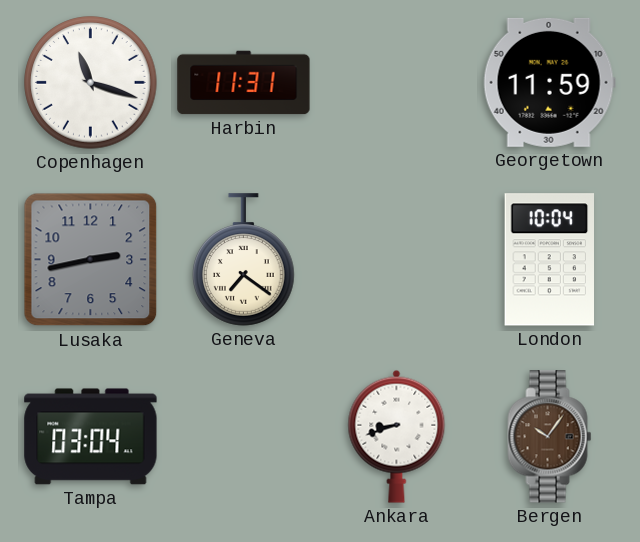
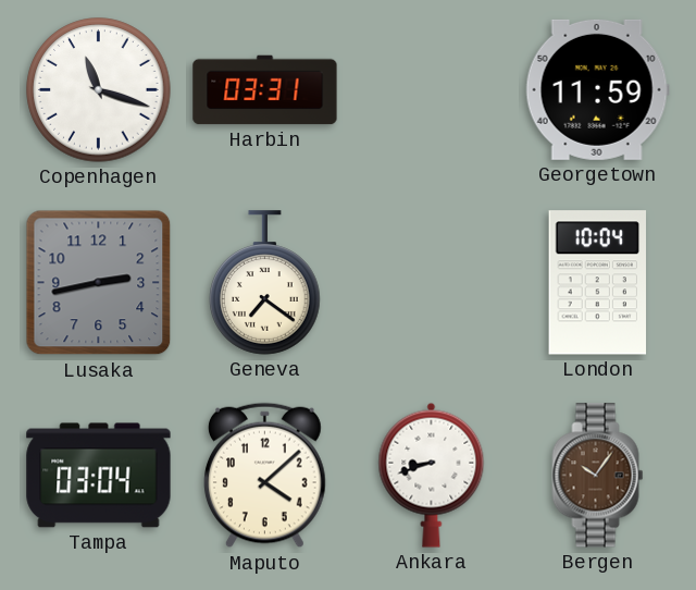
Harbin: 11:31 -> 03:31 (265, 90)
Maputo: none -> 4:08 (265, 476)
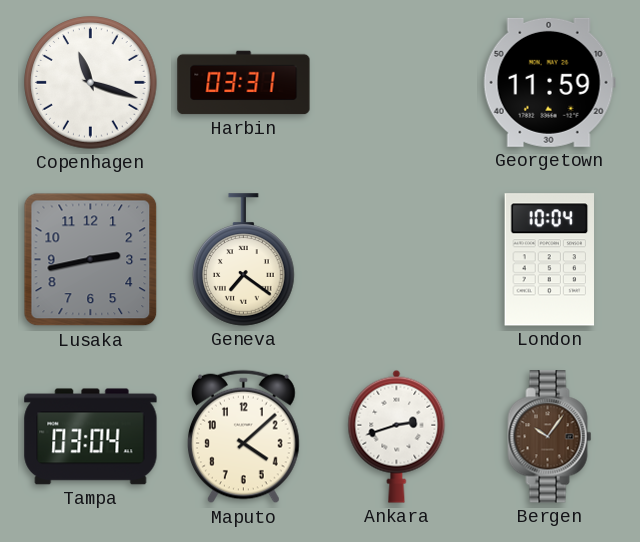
Ankara: 8:42 -> 2:42 (397, 436)
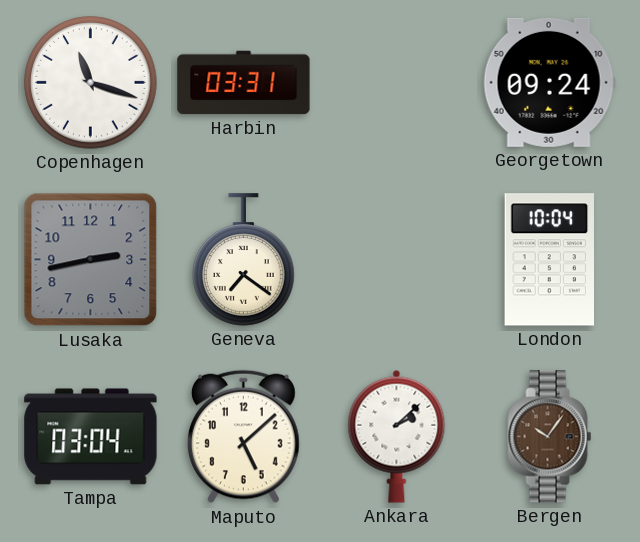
Georgetown: 11:59 -> 09:24 (549, 82)
Maputo: 4:08 -> 5:08 (244, 437)
Ankara: 2:42 -> 2:08 (397, 436)
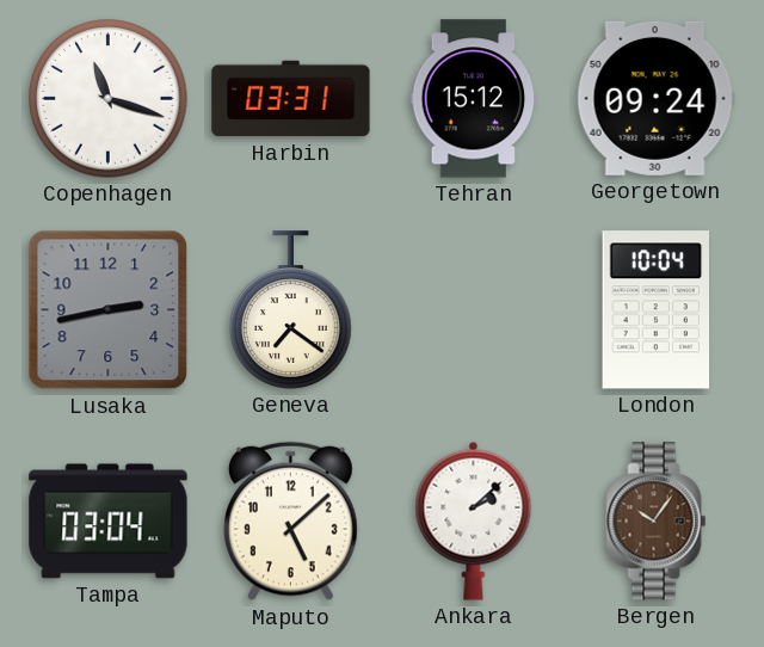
Tehran: none -> 15:12 (474, 99)
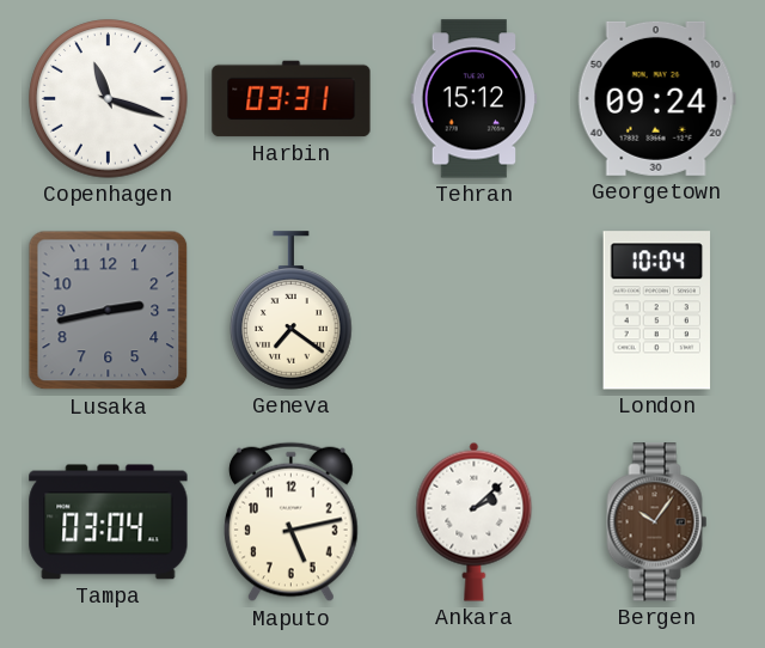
Maputo: 5:08 -> 5:13 (292, 522)
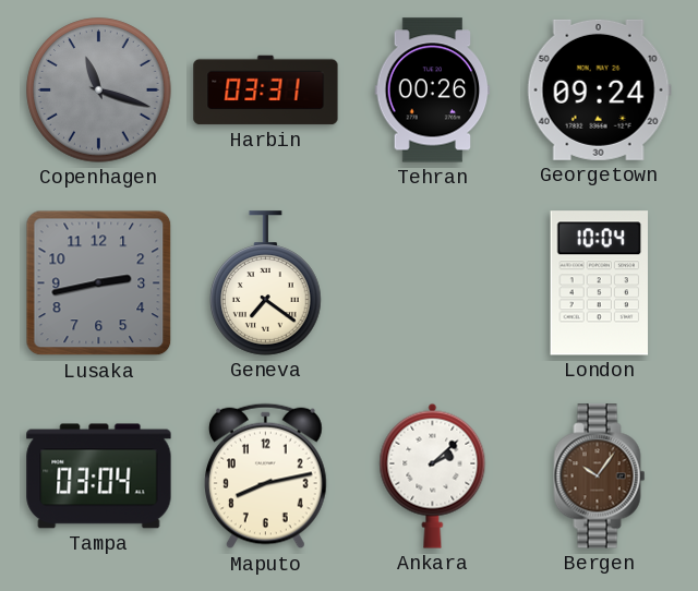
Copenhagen dial: white -> grey (99, 91)
Tehran: 15:12 -> 00:26 (433, 91)
Maputo: 5:13 -> 8:13 (266, 477)
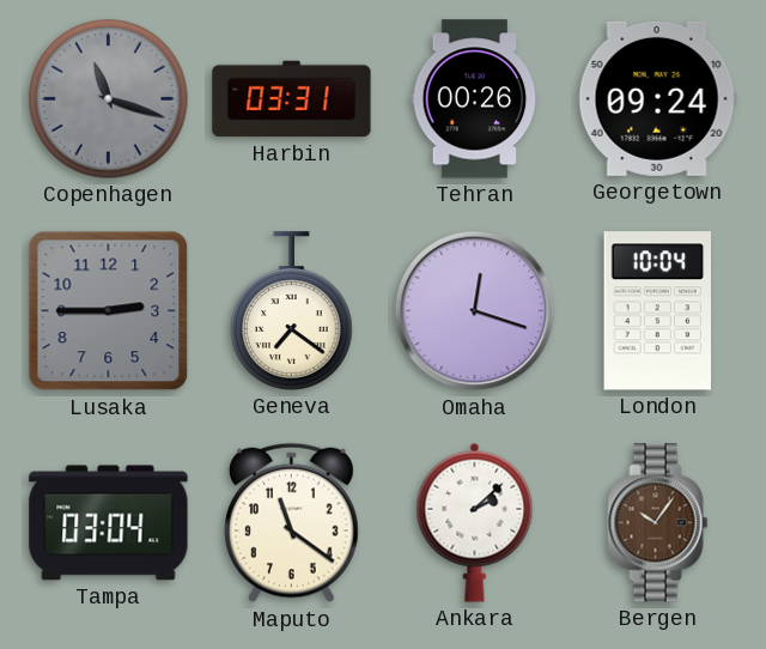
Lusaka: 2:43 -> 2:45 (109, 311)
Omaha: none -> 12:18 (475, 311)
Maputo: 8:13 -> 11:21 (292, 523)
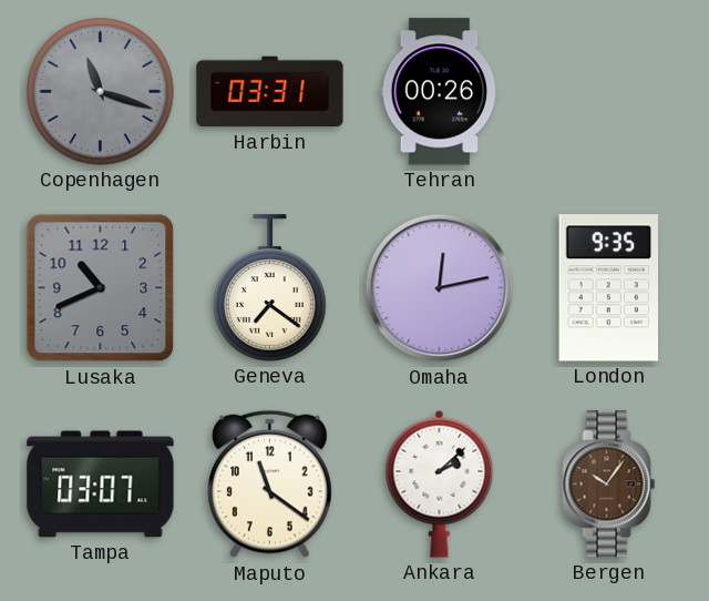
Georgetown: 09:24 -> none (657, 98)
Lusaka: 2:45 -> 10:41 (101, 288)
Omaha: 12:18 -> 12:13 (440, 288)
London: 10:04 -> 9:35 (609, 288)
Tampa: 03:04 -> 03:07 (101, 485)
